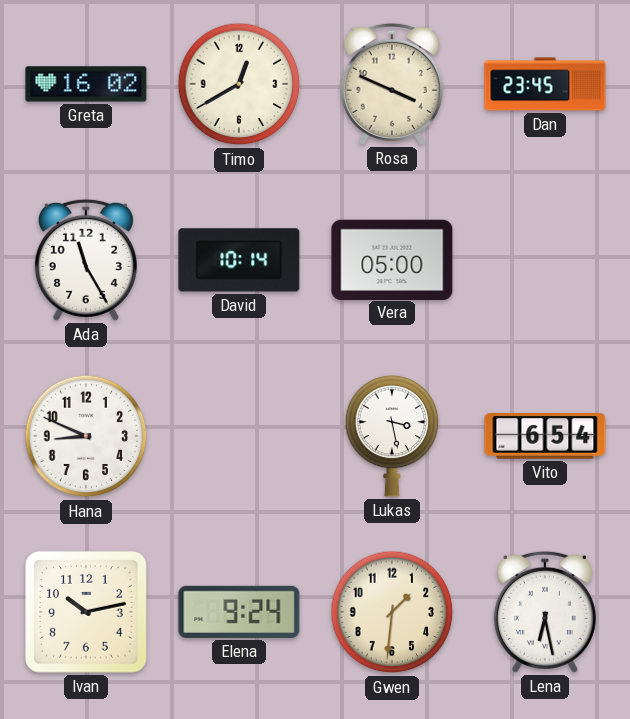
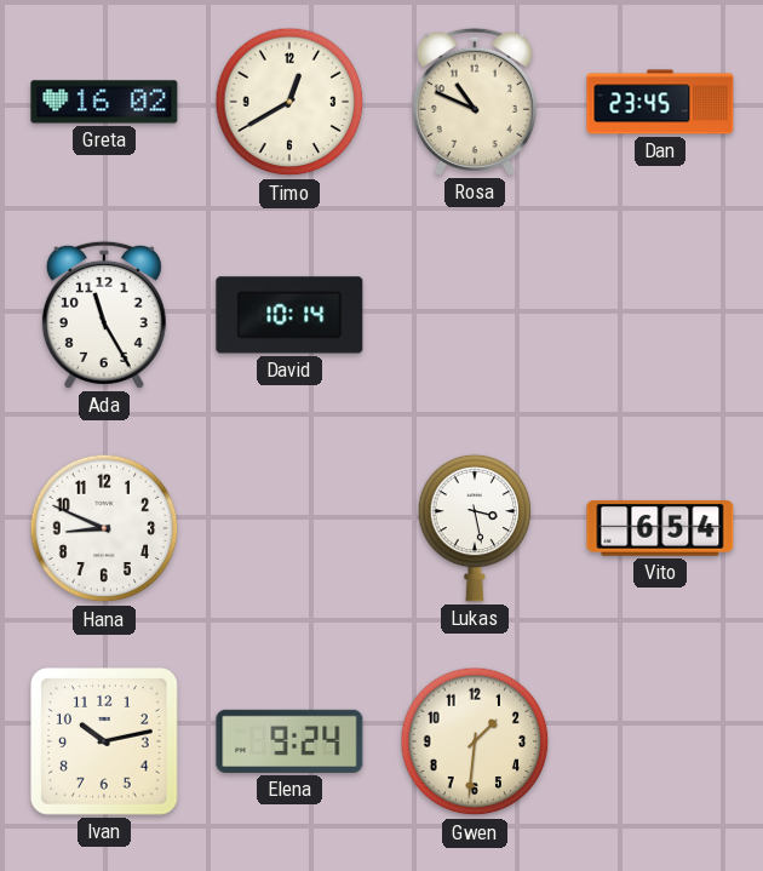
Rosa: 3:49 -> 10:49 (475, 102)
Vera: 05:00 -> none (392, 259)
Lena: 6:28 -> none (545, 612)
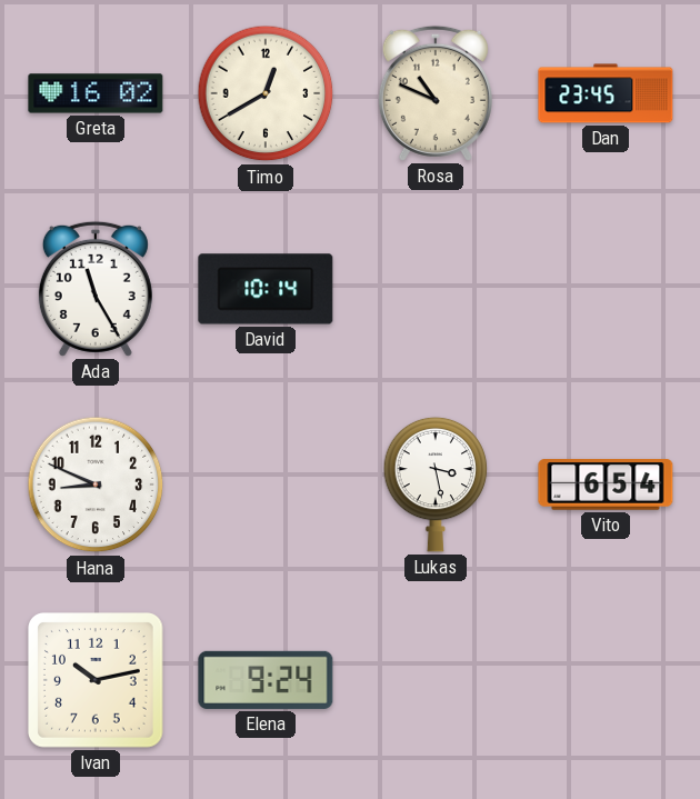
Gwen: 1:31 -> none (475, 741)
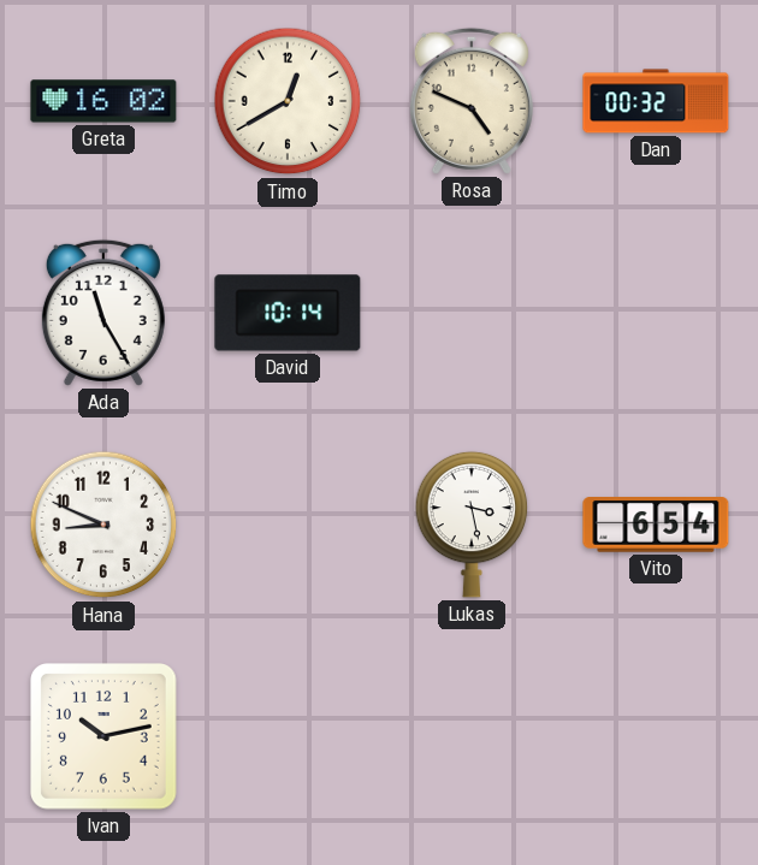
Rosa: 10:49 -> 4:49 (472, 101)
Dan: 23:45 -> 00:32 (656, 101)
Elena: 9:24 -> none (266, 680)
